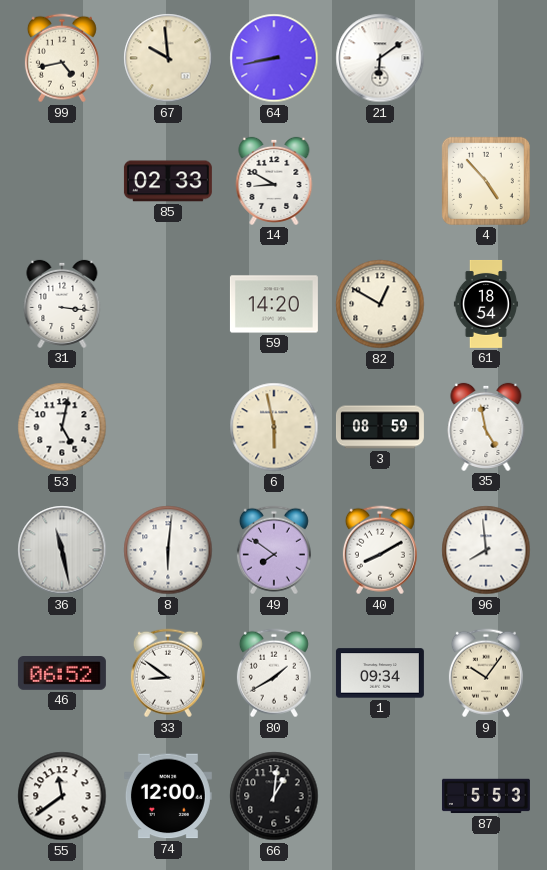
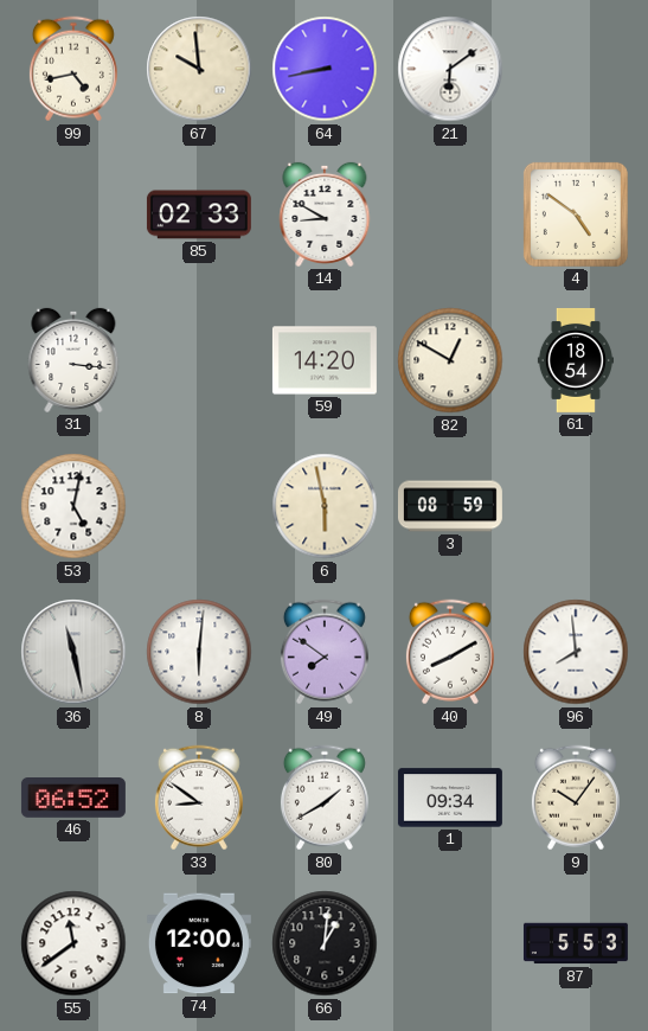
4: 4:53 -> 4:51 (576, 214)
35: 4:58 -> none (486, 427)
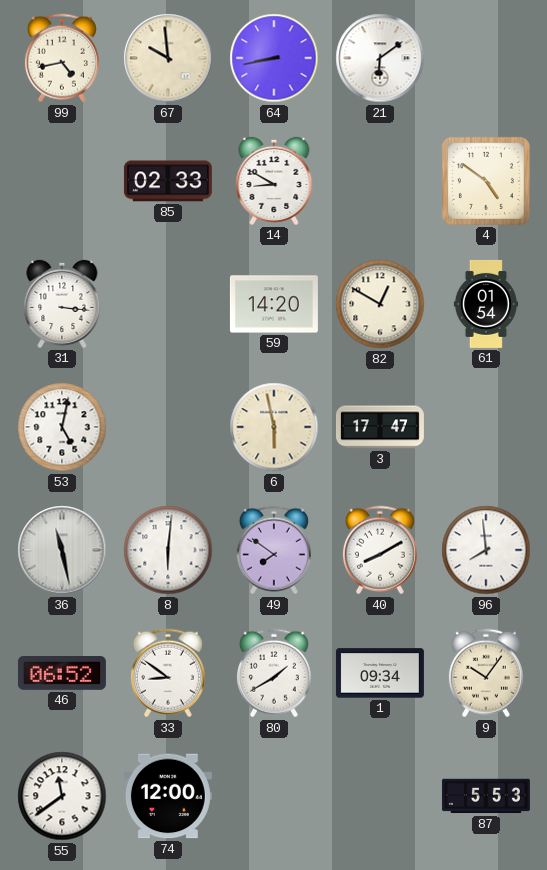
61: 18:54 -> 01:54 (486, 304)
3: 08:59 -> 17:47 (380, 427)
66: 1:01 -> none (325, 943)
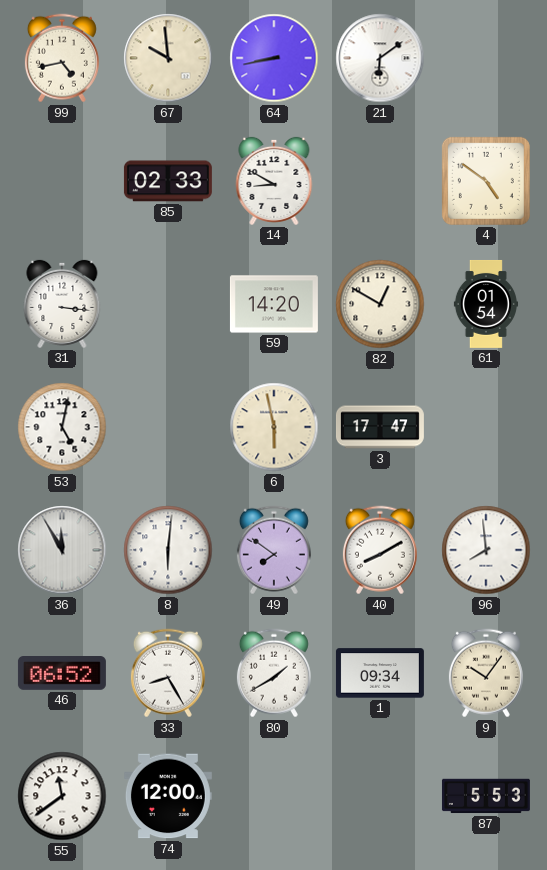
36: 11:28 -> 11:55 (62, 550)
33: 8:51 -> 8:25 (168, 673)
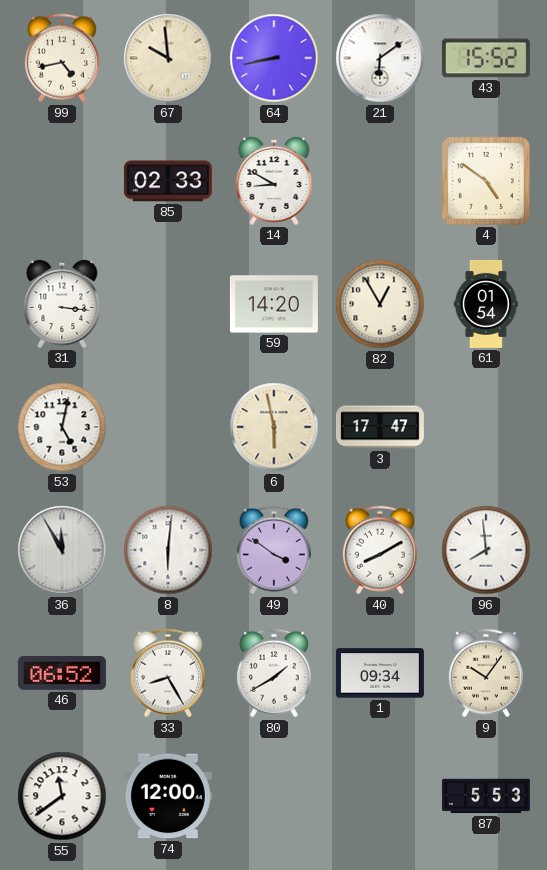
43: none -> 15:52 (486, 58)
82: 12:50 -> 12:55 (380, 304)
49: 7:51 -> 3:51 (274, 550)
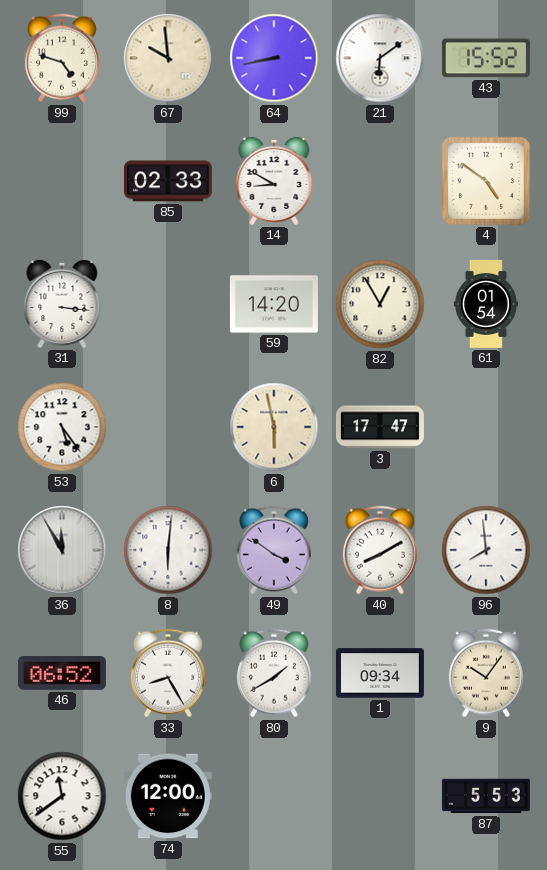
99: 4:43 -> 4:48 (62, 58)
53: 5:02 -> 5:24 (62, 427)
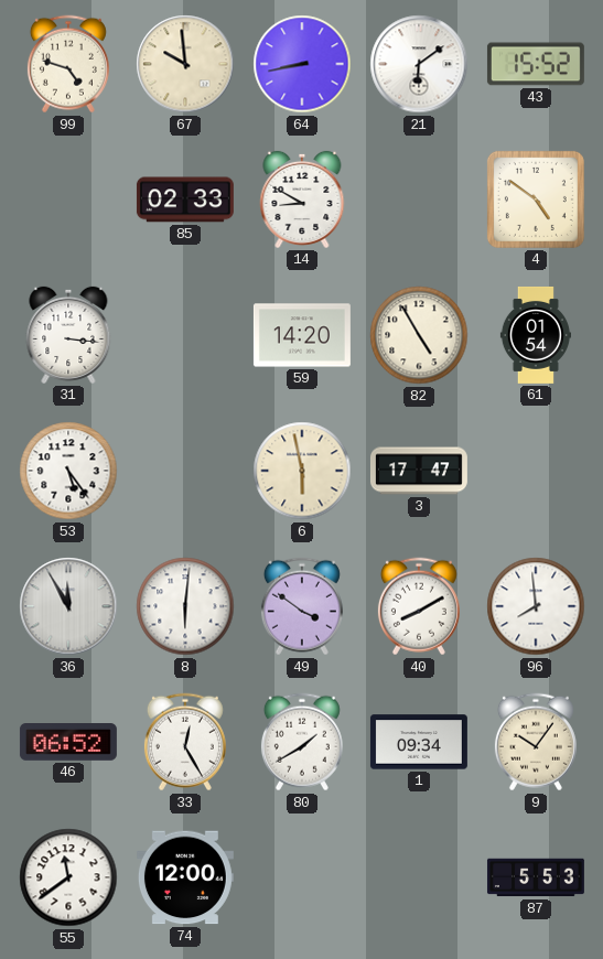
82: 12:55 -> 4:55 (419, 335)
33: 8:25 -> 12:25 (185, 742)
